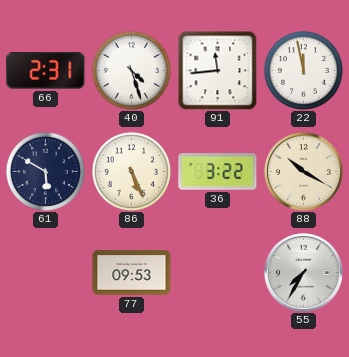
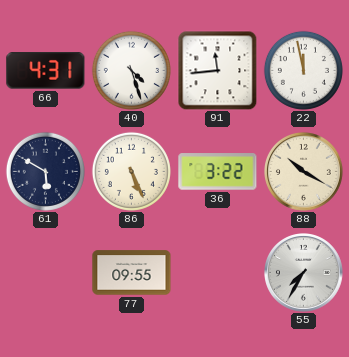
66: 2:31 -> 4:31 (46, 71)
77: 09:53 -> 09:55 (132, 273)
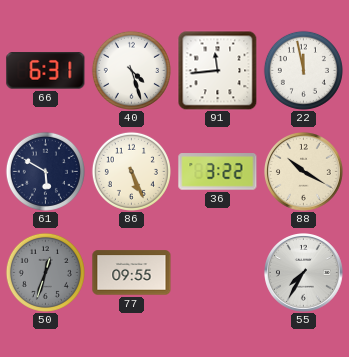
66: 4:31 -> 6:31 (46, 71)
50: none -> 12:33 (45, 272)
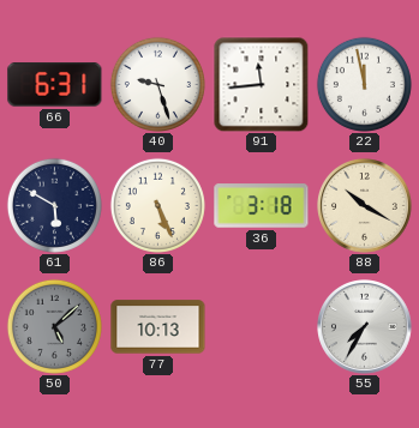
40: 4:27 -> 9:27 (157, 84)
36: 3:22 -> 3:18 (262, 206)
50: 12:33 -> 5:08 (54, 326)
77: 09:55 -> 10:13 (158, 327)
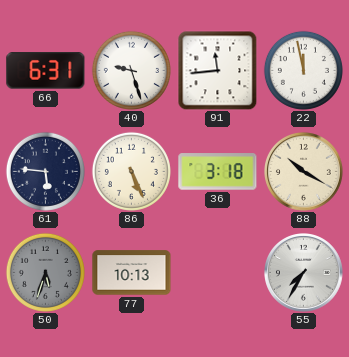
61: 5:50 -> 5:46 (45, 171)
50: 5:08 -> 5:33 (45, 272)
